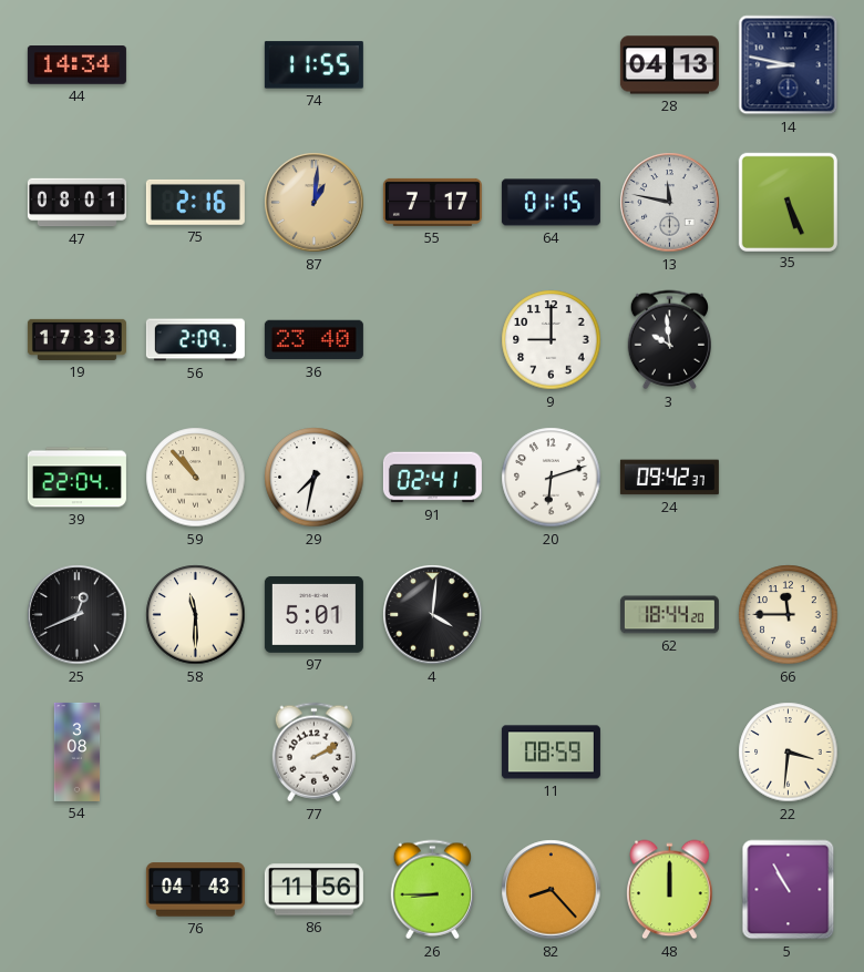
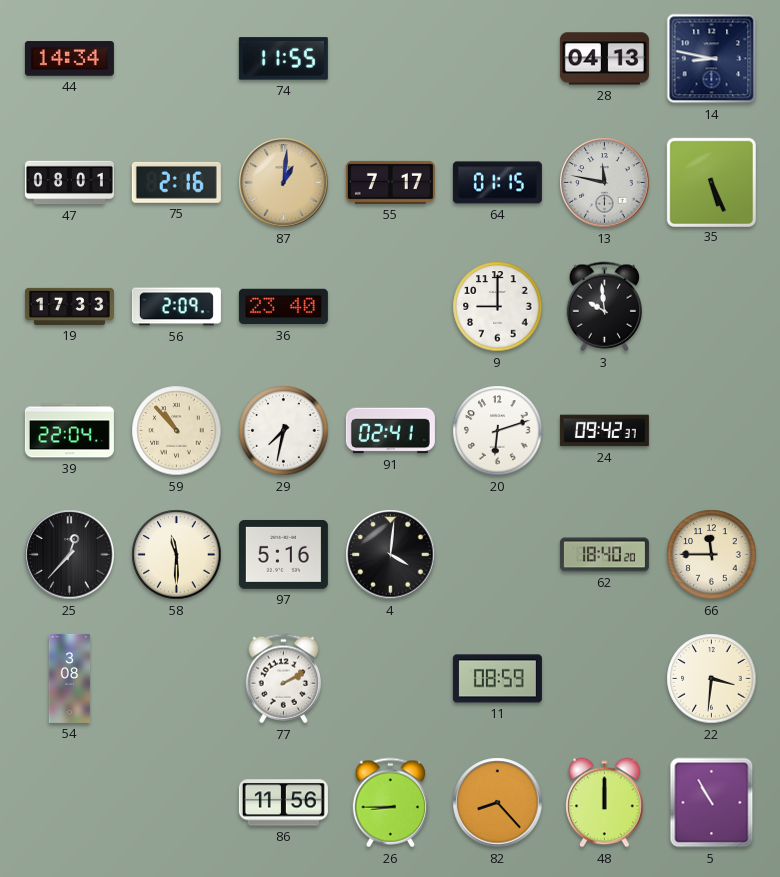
25: 12:41 -> 12:37 (70, 555)
97: 5:01 -> 5:16 (283, 554)
62: 18:44 -> 18:40 (604, 555)
76: 04:43 -> none (195, 890)
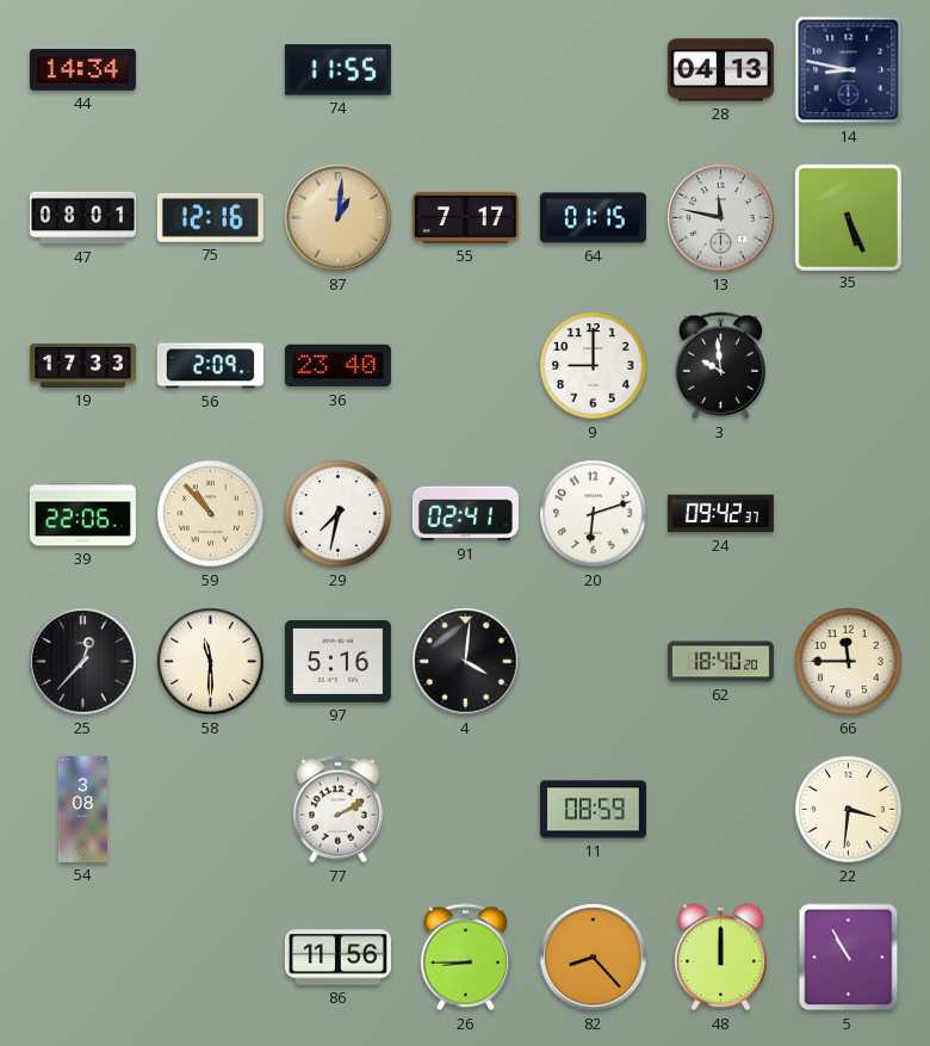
75: 2:16 -> 12:16 (210, 217)
39: 22:04 -> 22:06 (82, 514)
